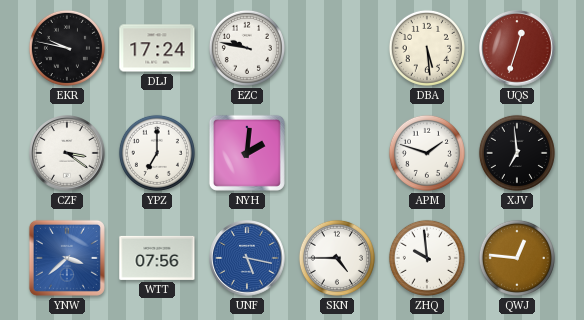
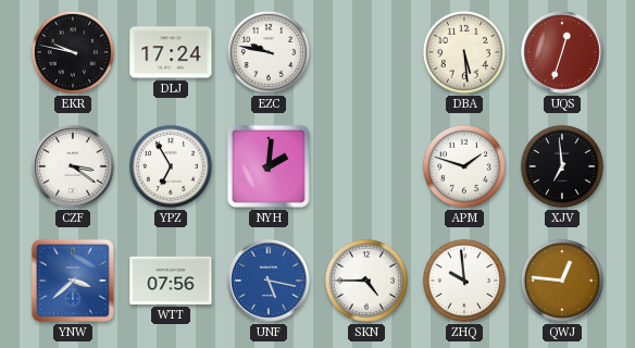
YPZ: 7:00 -> 6:55 (171, 166)
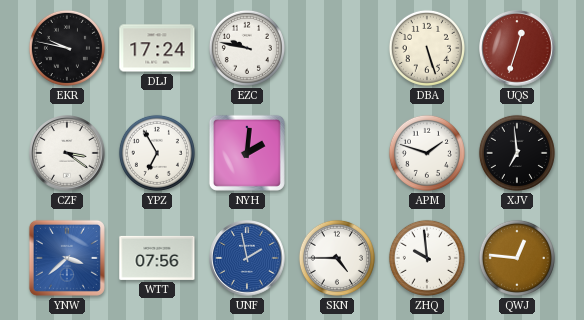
DBA: 5:29 -> 5:27 (427, 48)
UNF: 5:17 -> 1:58 (247, 258)
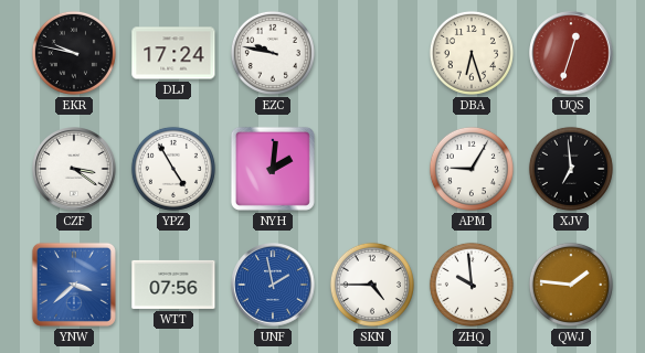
DBA: 5:27 -> 6:27 (472, 53)
YPZ: 6:55 -> 4:55 (173, 169)
APM: 1:48 -> 9:05 (472, 169)
QWJ: 12:46 -> 1:46 (571, 285)
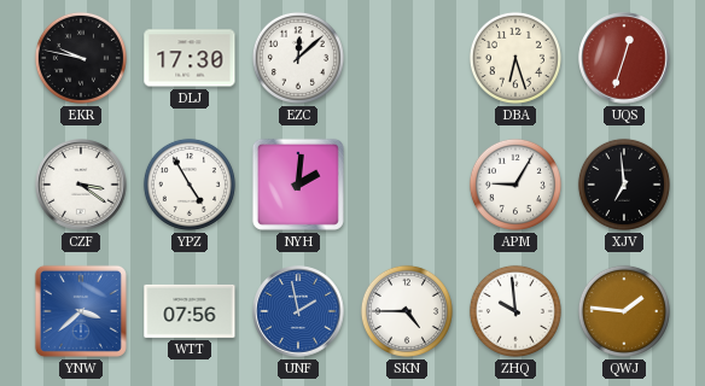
DLJ: 17:24 -> 17:30 (190, 58)
EZC: 9:47 -> 12:08 (298, 58)
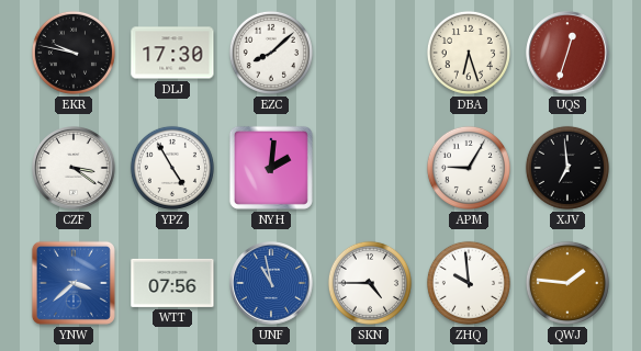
EZC: 12:08 -> 8:08 (271, 53)
UNF: 1:58 -> 10:58 (271, 283)
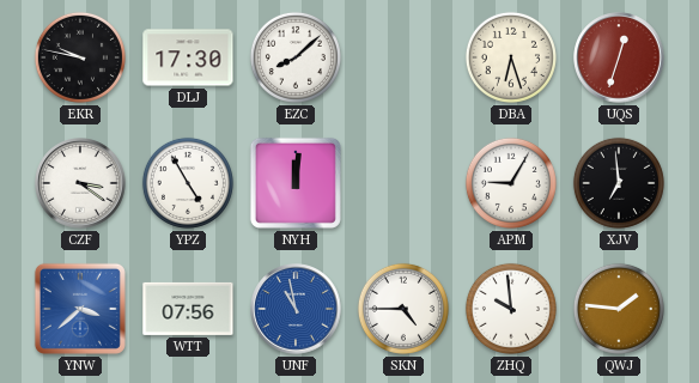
NYH: 2:01 -> 12:01 (296, 183)
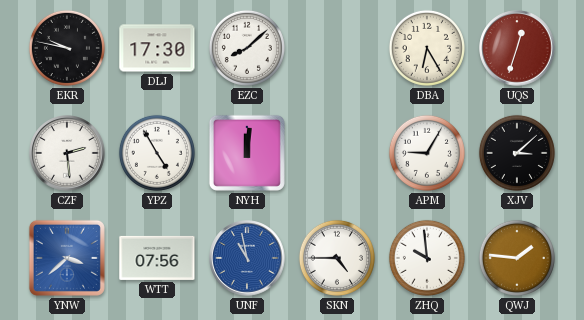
DBA: 6:27 -> 6:25 (427, 48)
CZF: 3:21 -> 2:29 (67, 153)
XJV: 6:59 -> 3:08 (517, 153)
